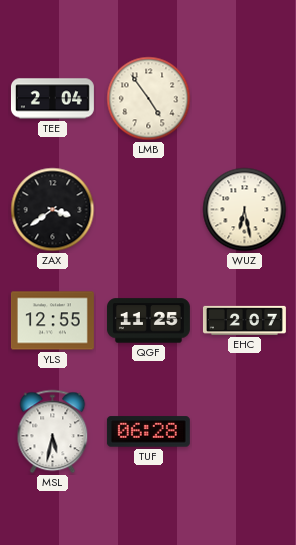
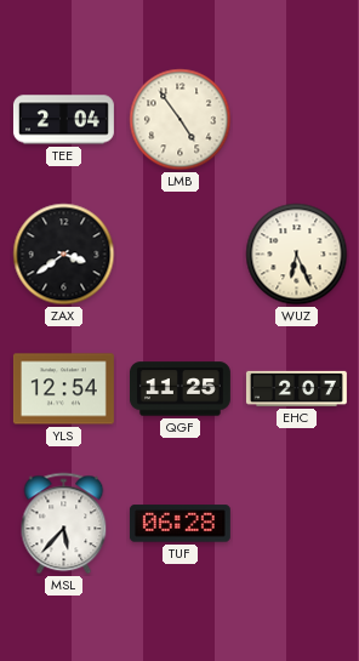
WUZ: 6:28 -> 6:26 (297, 255)
YLS: 12:55 -> 12:54 (63, 389)
MSL: 5:32 -> 5:37 (64, 524)
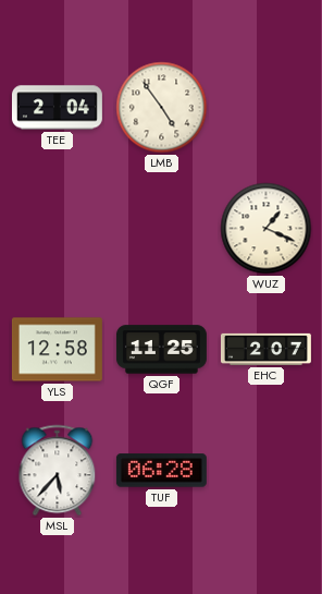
ZAX: 3:39 -> none (64, 255)
WUZ: 6:26 -> 1:19 (267, 229)
YLS: 12:54 -> 12:58 (57, 350)
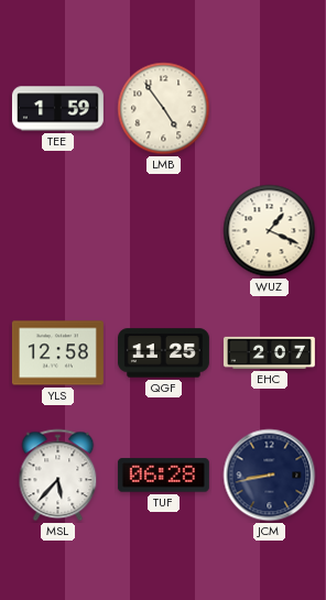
TEE: 2:04 -> 1:59 (57, 109)
JCM: none -> 8:43 (270, 476)
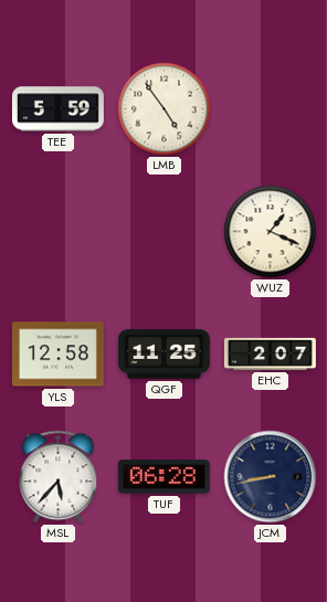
TEE: 1:59 -> 5:59 (57, 109)
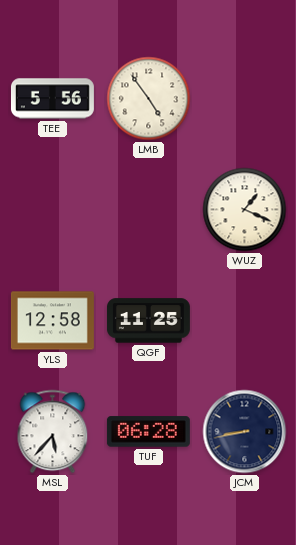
TEE: 5:59 -> 5:56 (52, 99)
EHC: 2:07 -> none (270, 353)
